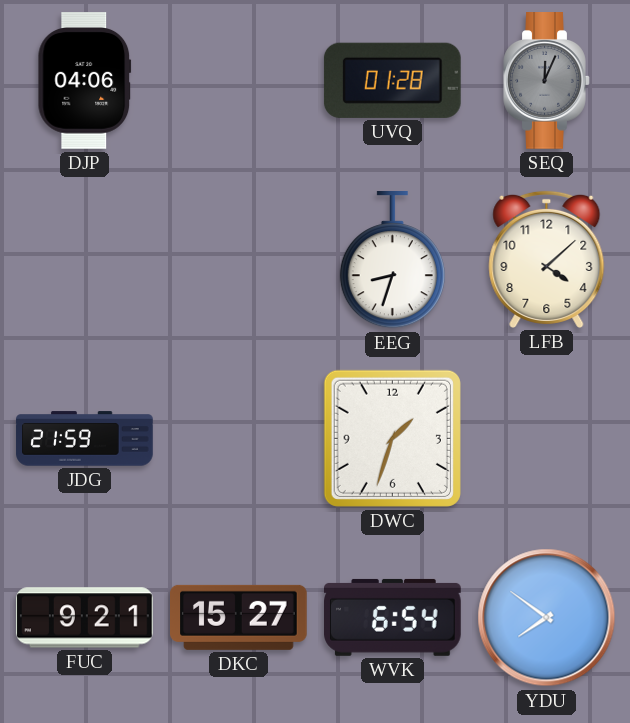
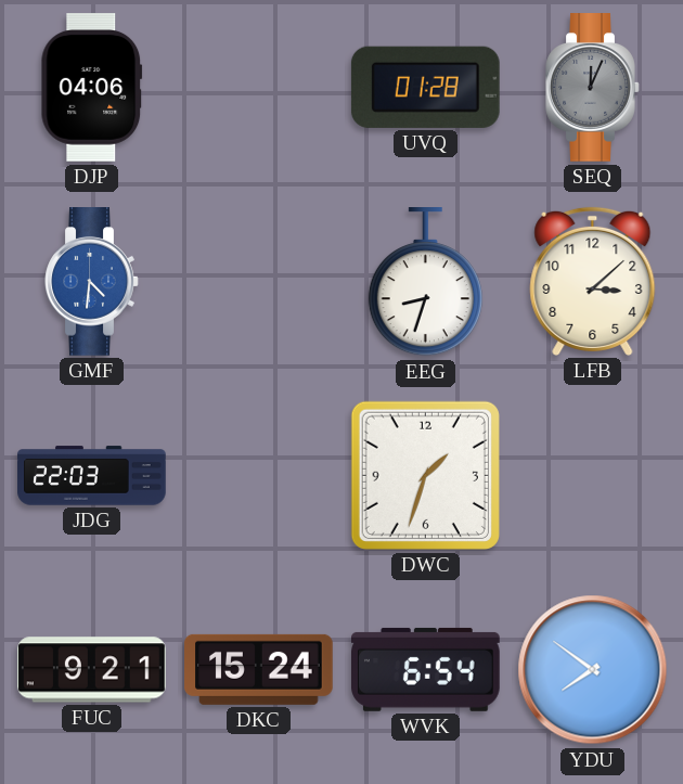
GMF: none -> 4:31 (92, 282)
LFB: 4:08 -> 3:08 (593, 281)
JDG: 21:59 -> 22:03 (92, 476)
DKC: 15:27 -> 15:24 (259, 669)
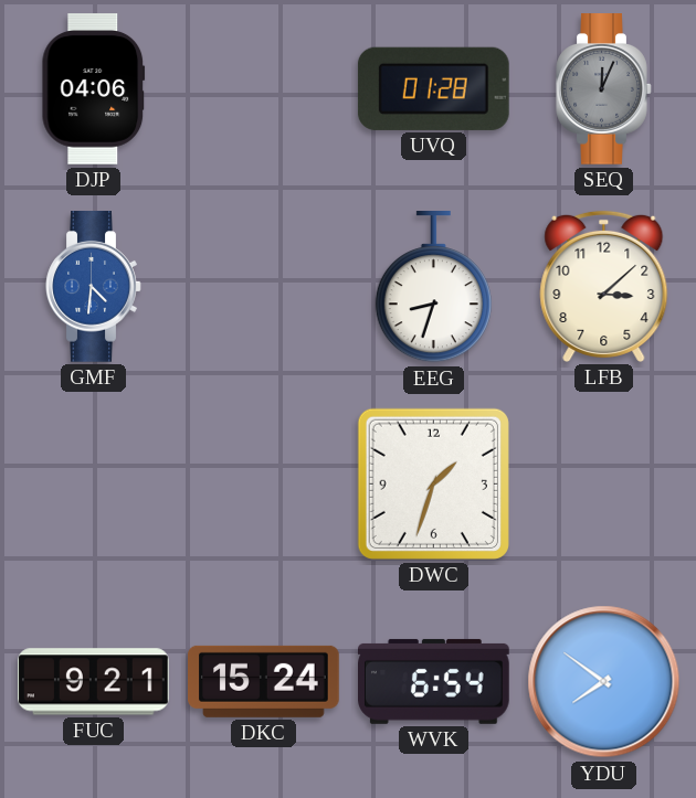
JDG: 22:03 -> none (92, 476)
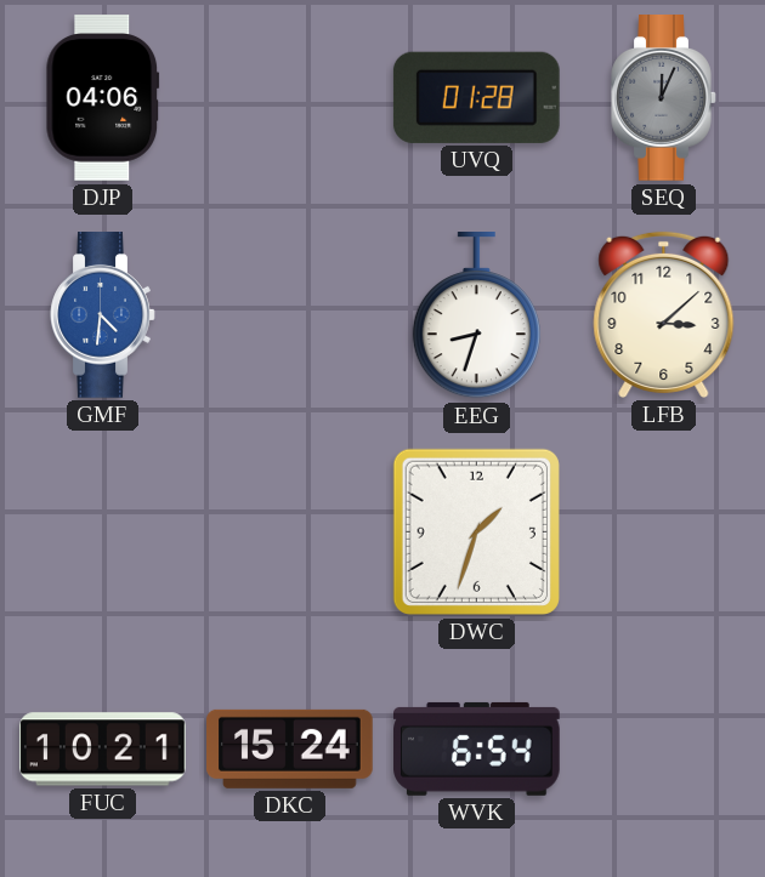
FUC: 9:21 -> 10:21 (103, 750)
YDU: 7:51 -> none (604, 682)
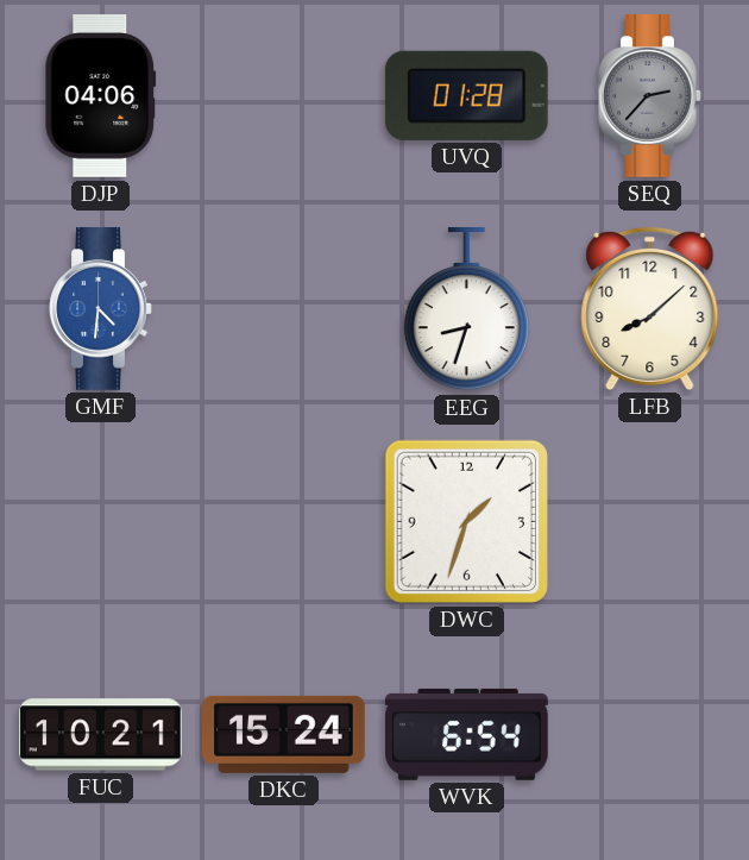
SEQ: 12:04 -> 2:37 (650, 96)
LFB: 3:08 -> 8:08 (650, 308)
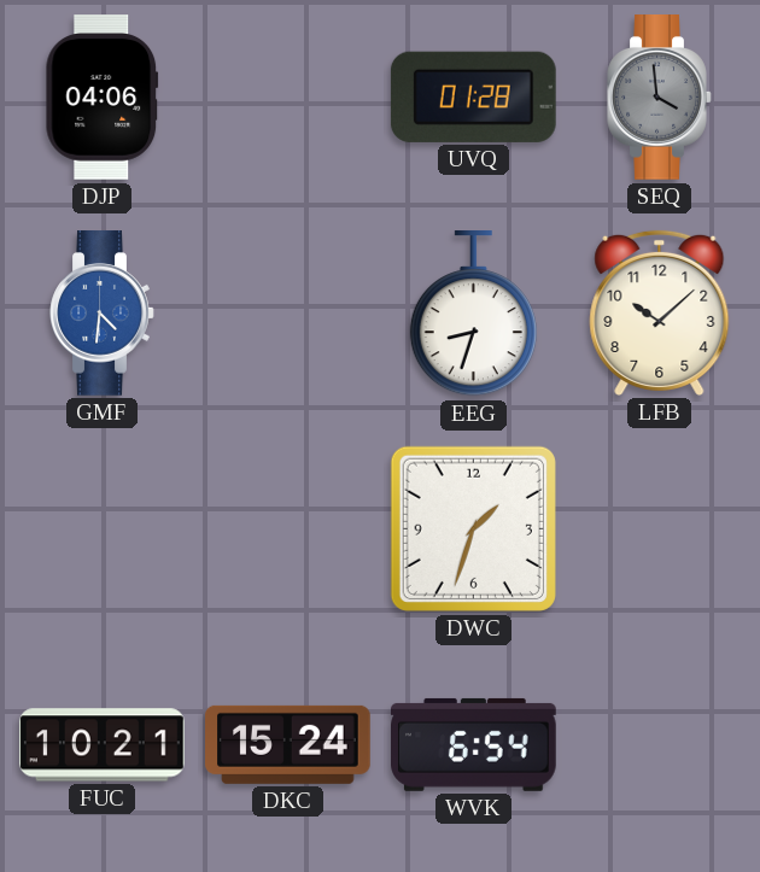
SEQ: 2:37 -> 3:59 (660, 98)
LFB: 8:08 -> 10:08 (660, 312)
